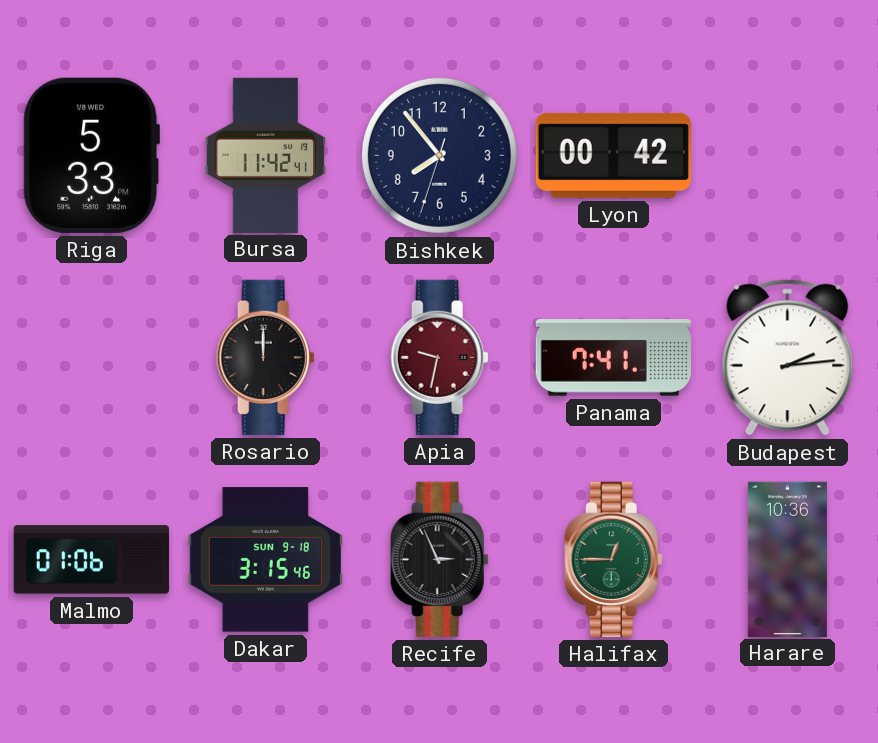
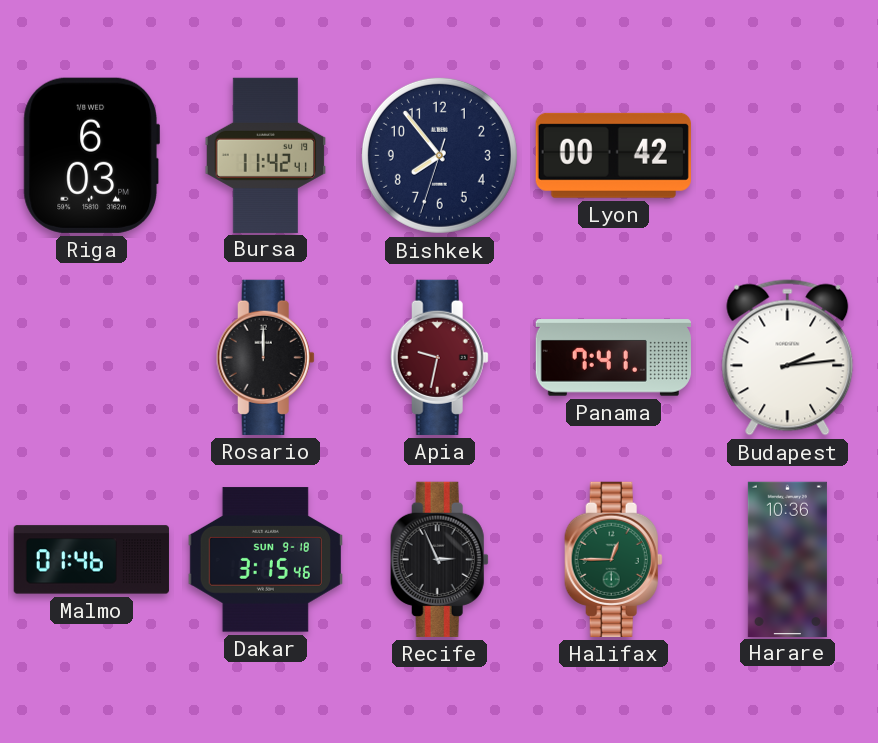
Riga: 5:33 -> 6:03 (91, 155)
Malmo: 01:06 -> 01:46 (91, 560)
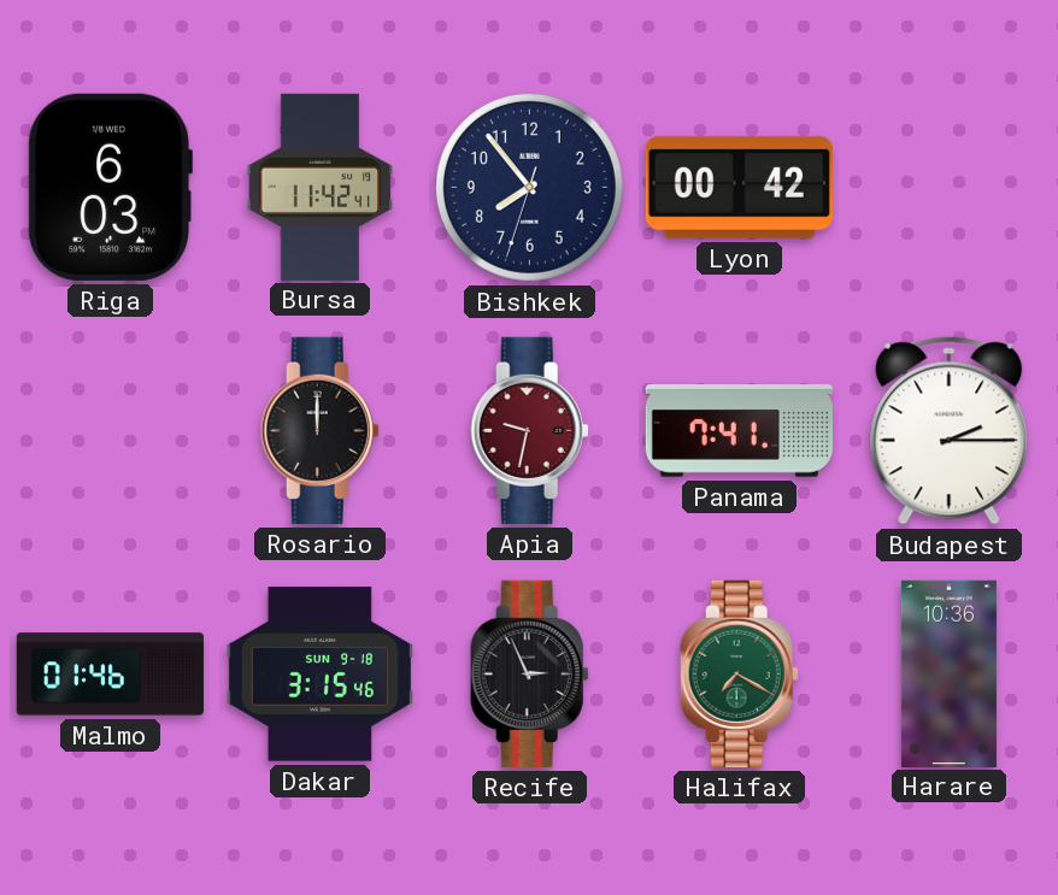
Budapest: 2:14 -> 2:15 (950, 431)
Halifax: 12:45 -> 7:20 (739, 673)
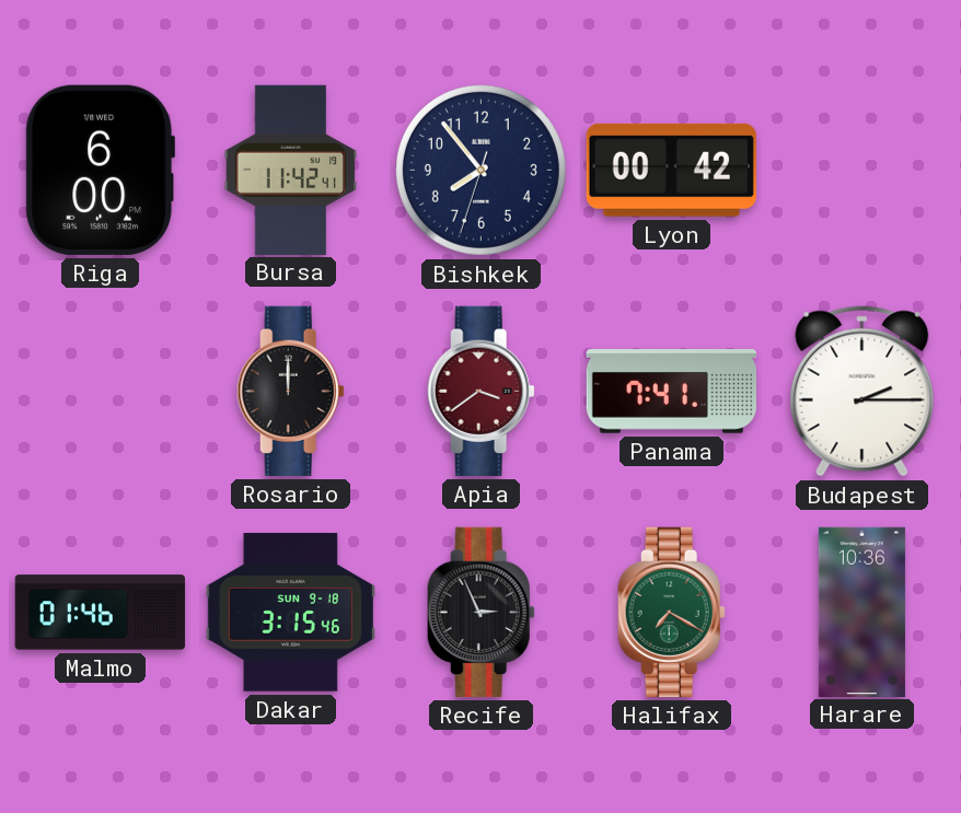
Riga: 6:03 -> 6:00 (100, 170)
Apia: 9:32 -> 3:39 (480, 391)
